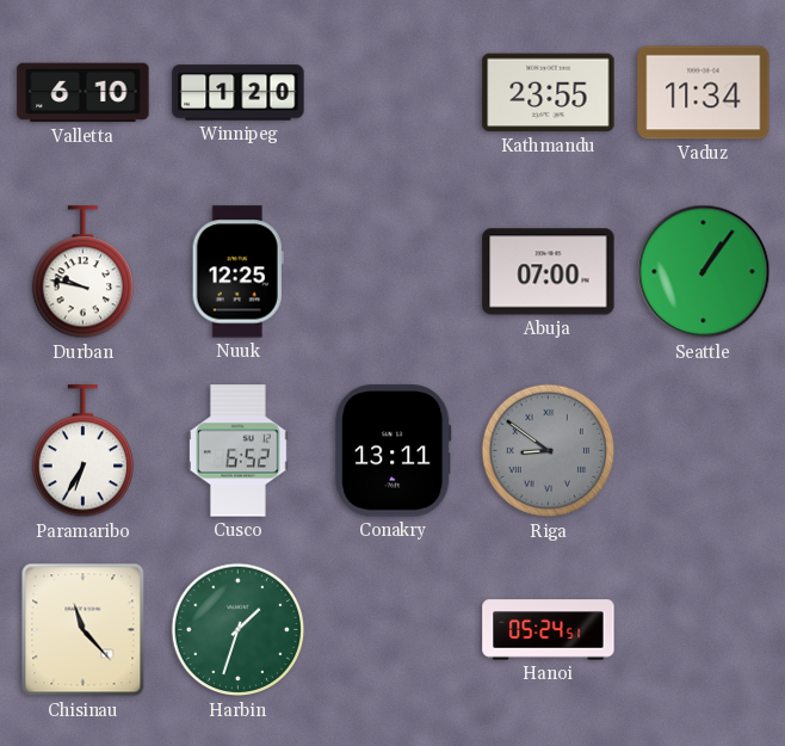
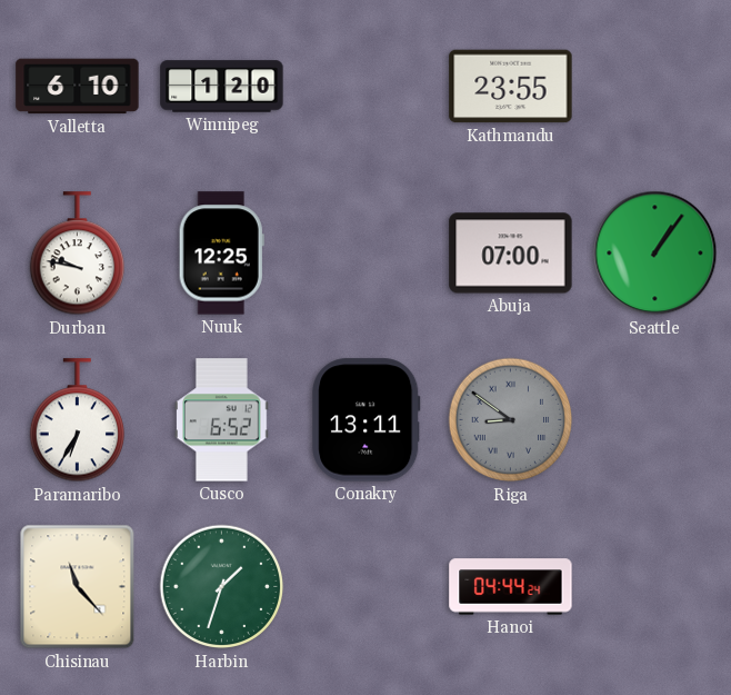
Vaduz: 11:34 -> none (704, 93)
Hanoi: 05:24 -> 04:44 (511, 587)
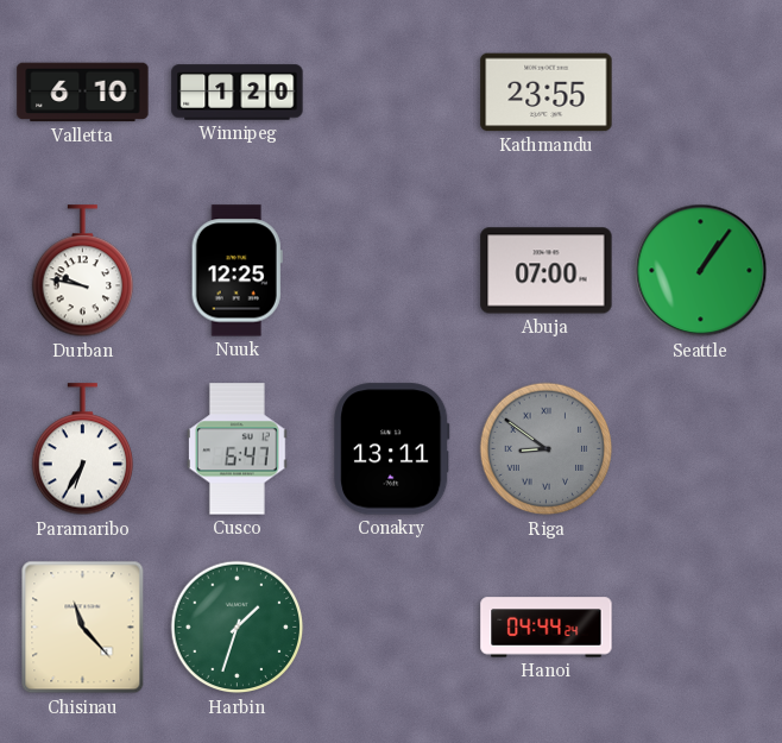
Cusco: 6:52 -> 6:47 (238, 449)
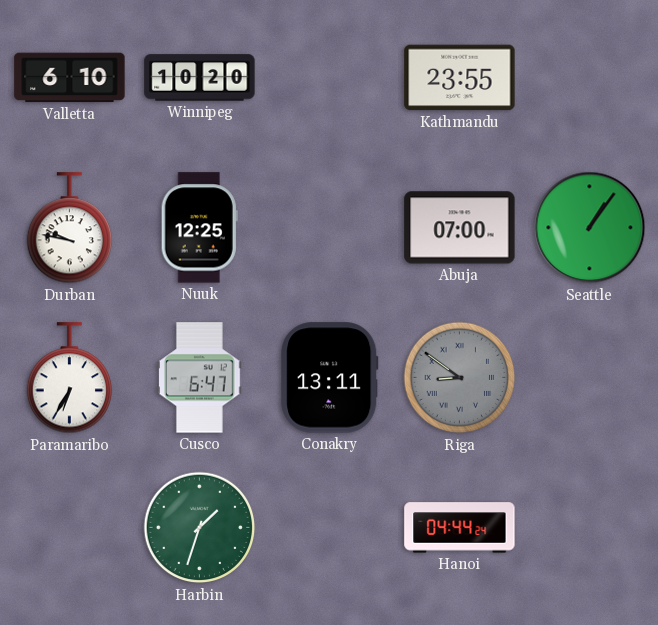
Winnipeg: 1:20 -> 10:20 (200, 78)
Chisinau: 11:23 -> none (83, 628)
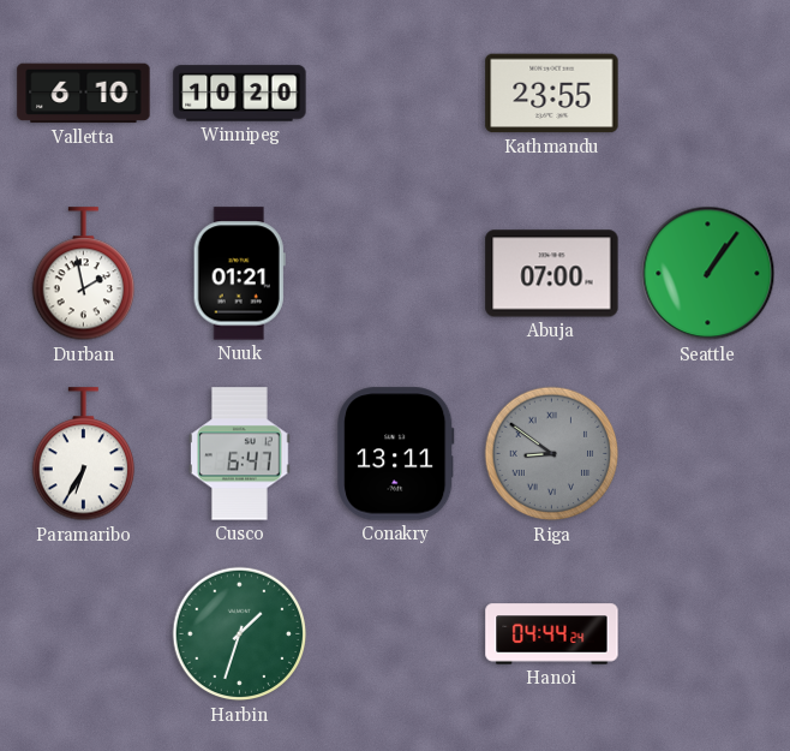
Durban: 9:47 -> 1:58 (83, 274)
Nuuk: 12:25 -> 01:21 (239, 274)
